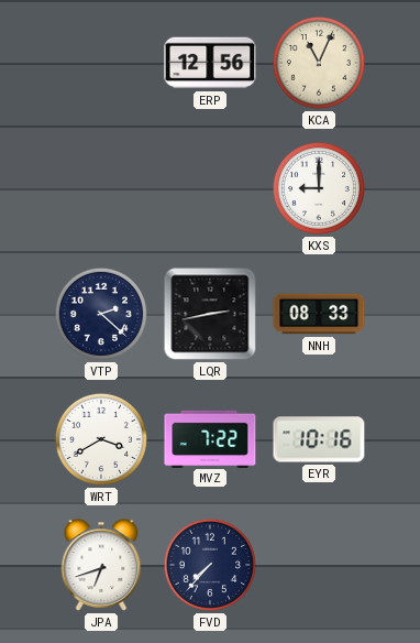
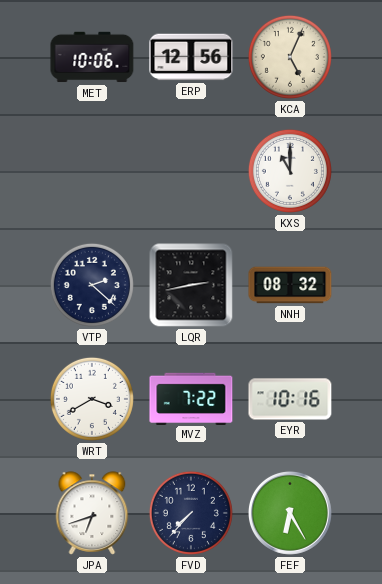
MET: none -> 10:06 (92, 57)
KCA: 11:04 -> 5:04 (290, 57)
KXS: 9:00 -> 11:00 (290, 171)
NNH: 08:33 -> 08:32 (290, 285)
FEF: none -> 6:25 (290, 513)
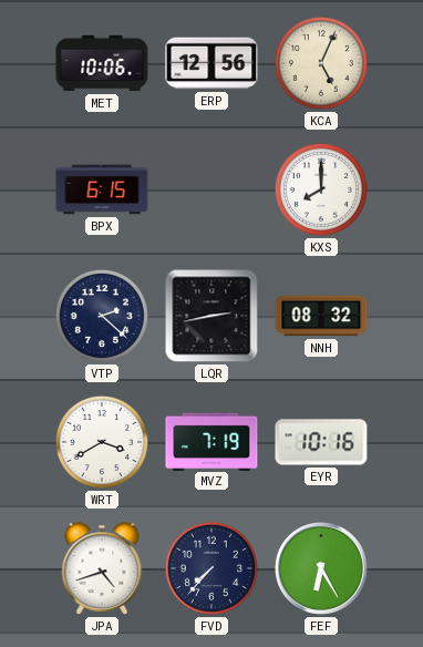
BPX: none -> 6:15 (102, 189)
KXS: 11:00 -> 8:00 (321, 189)
MVZ: 7:22 -> 7:19 (211, 441)
JPA: 6:42 -> 4:42 (102, 568)
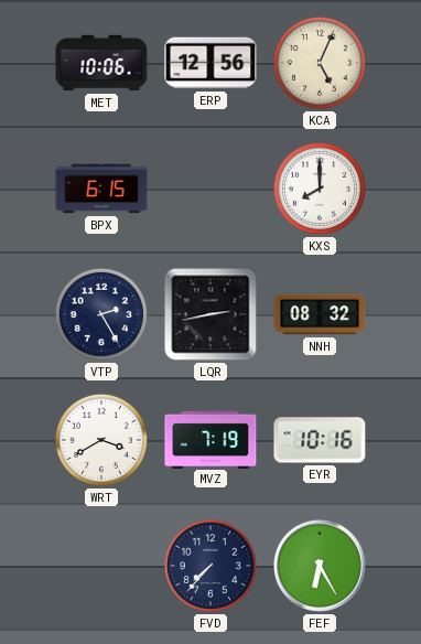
VTP: 2:22 -> 2:25 (101, 314)
JPA: 4:42 -> none (102, 568)
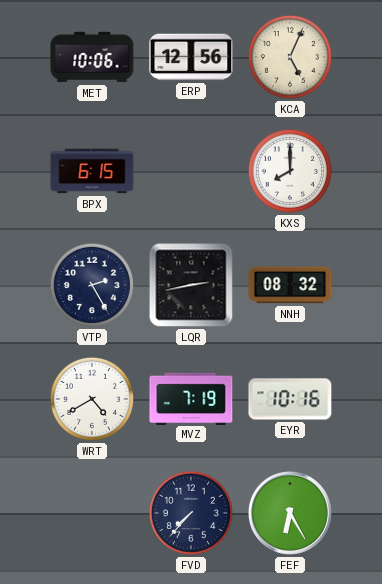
WRT: 3:40 -> 4:40 (92, 399)
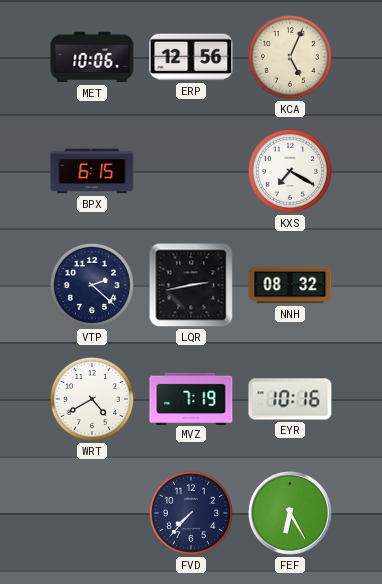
KXS: 8:00 -> 7:20 (290, 171)
VTP: 2:25 -> 2:22 (92, 285)
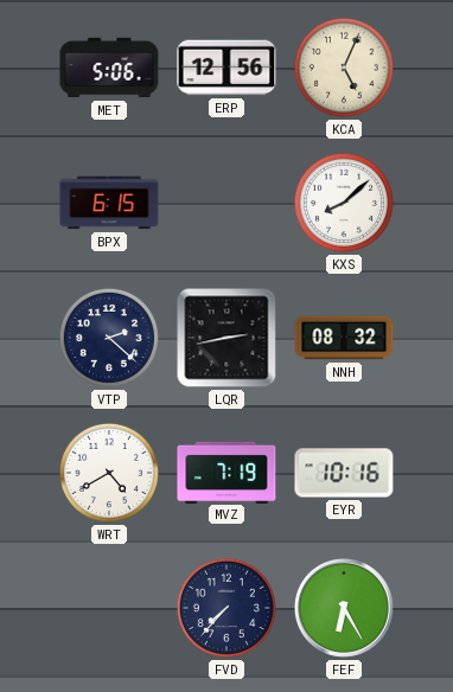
MET: 10:06 -> 5:06 (109, 68)
KXS: 7:20 -> 8:08 (344, 203)
